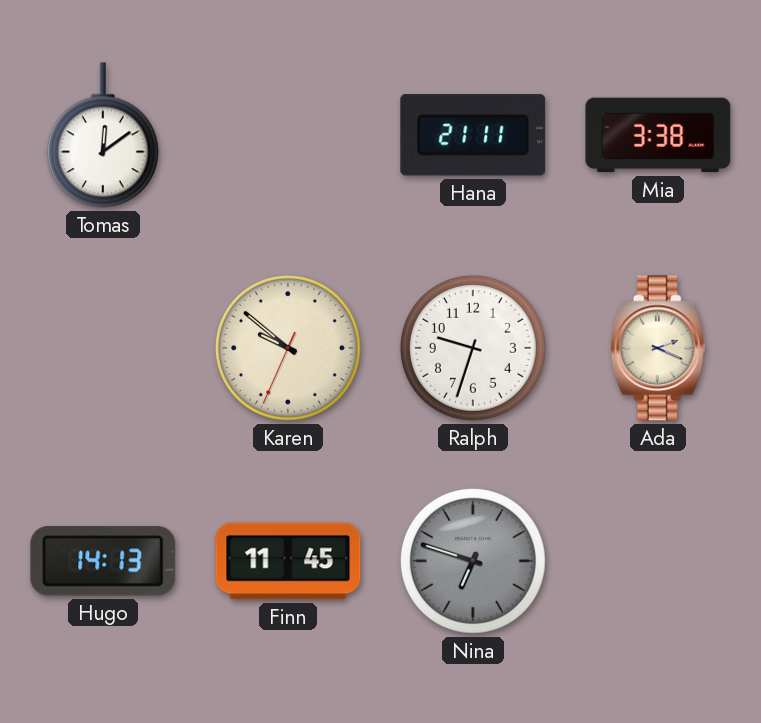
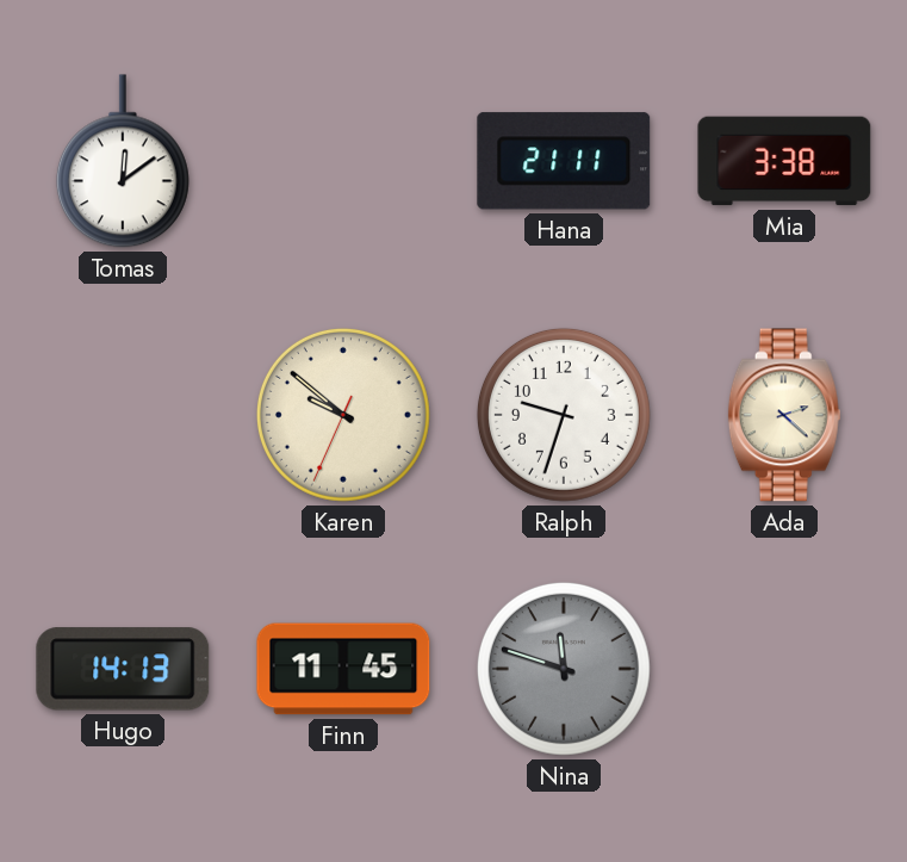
Ada: 2:19 -> 2:22 (784, 415)
Nina: 6:48 -> 11:48 (564, 669)
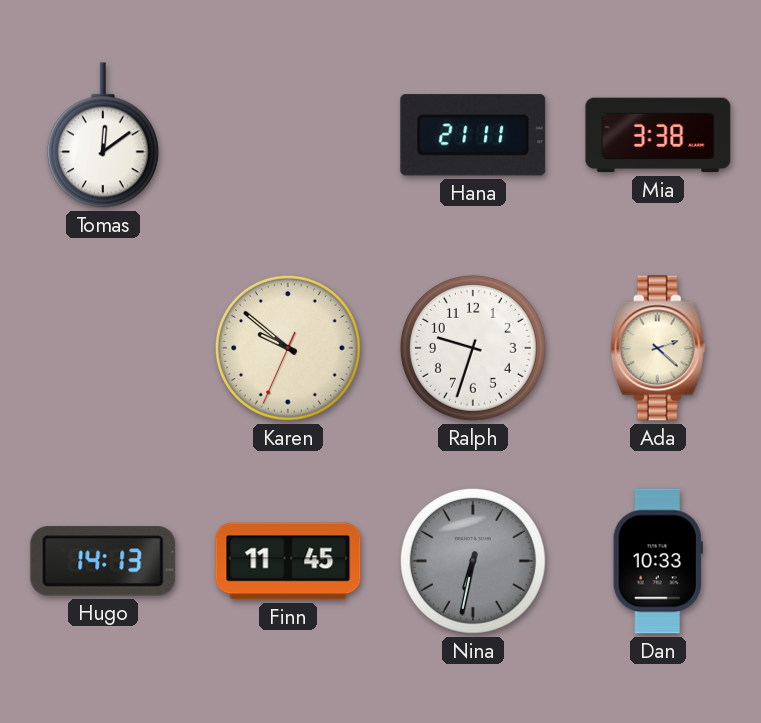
Nina: 11:48 -> 6:32 (473, 561)
Dan: none -> 10:33 (658, 561)
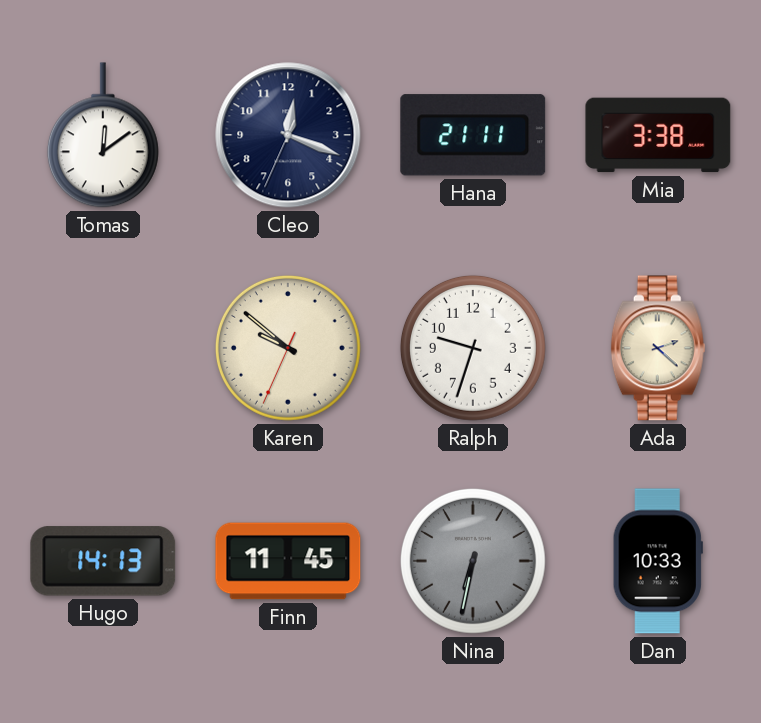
Cleo: none -> 12:18 (288, 135)
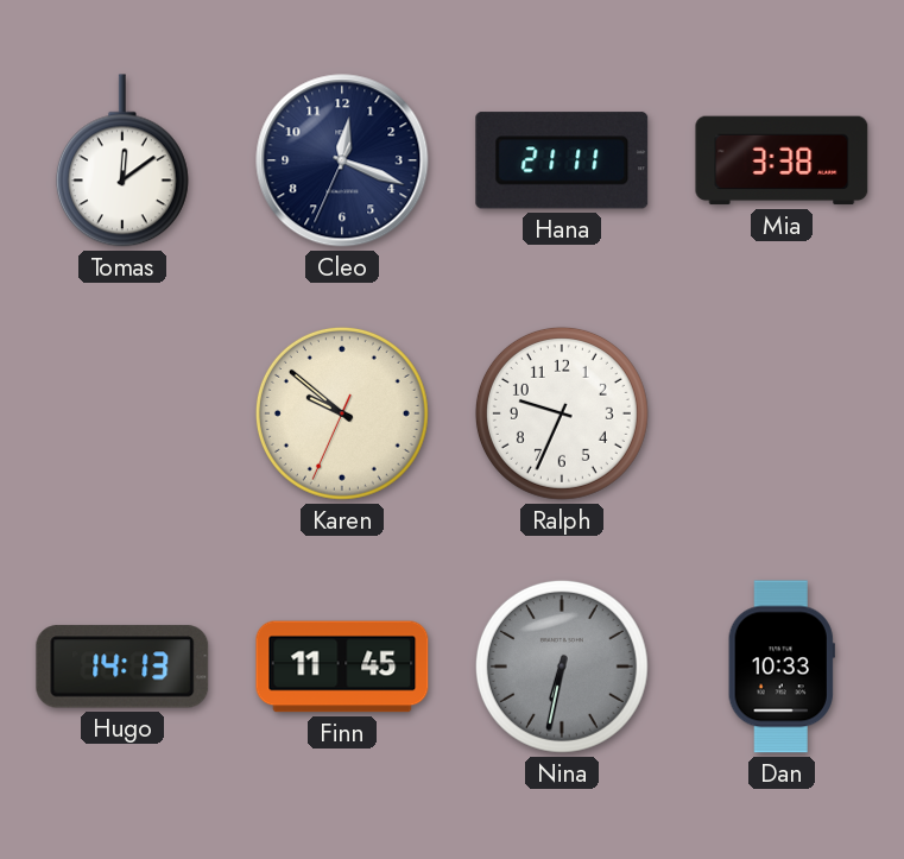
Ralph: 9:33 -> 9:34 (562, 413)
Ada: 2:22 -> none (658, 348)
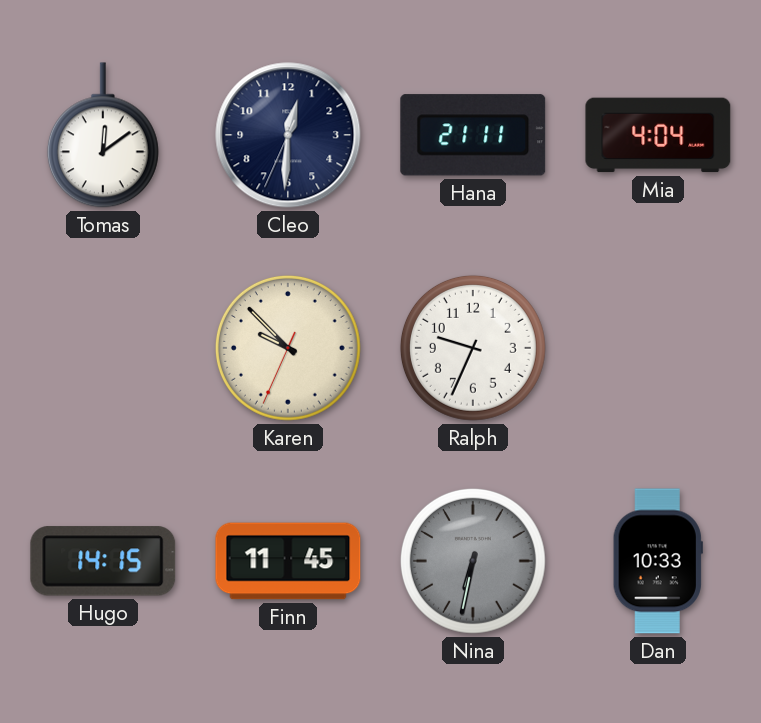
Cleo: 12:18 -> 12:30 (288, 135)
Mia: 3:38 -> 4:04 (658, 135)
Karen: 9:51 -> 9:52 (288, 348)
Hugo: 14:13 -> 14:15 (103, 561)
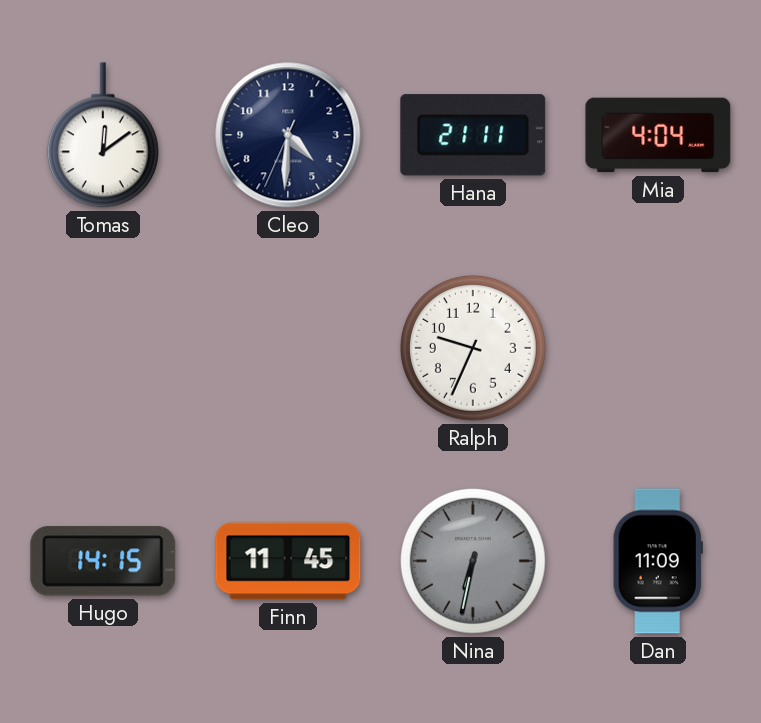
Cleo: 12:30 -> 4:30 (288, 135)
Karen: 9:52 -> none (288, 348)
Dan: 10:33 -> 11:09 (658, 561)
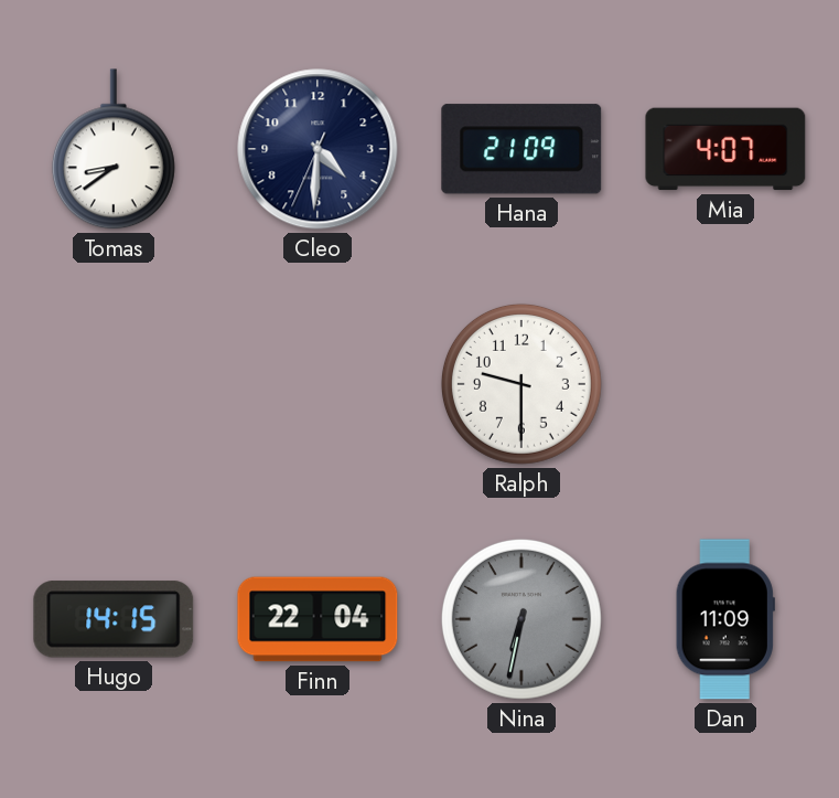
Tomas: 12:09 -> 8:39 (114, 149)
Hana: 21:11 -> 21:09 (521, 149)
Mia: 4:04 -> 4:07 (725, 149)
Ralph: 9:34 -> 9:30 (521, 384)
Finn: 11:45 -> 22:04 (318, 619)
